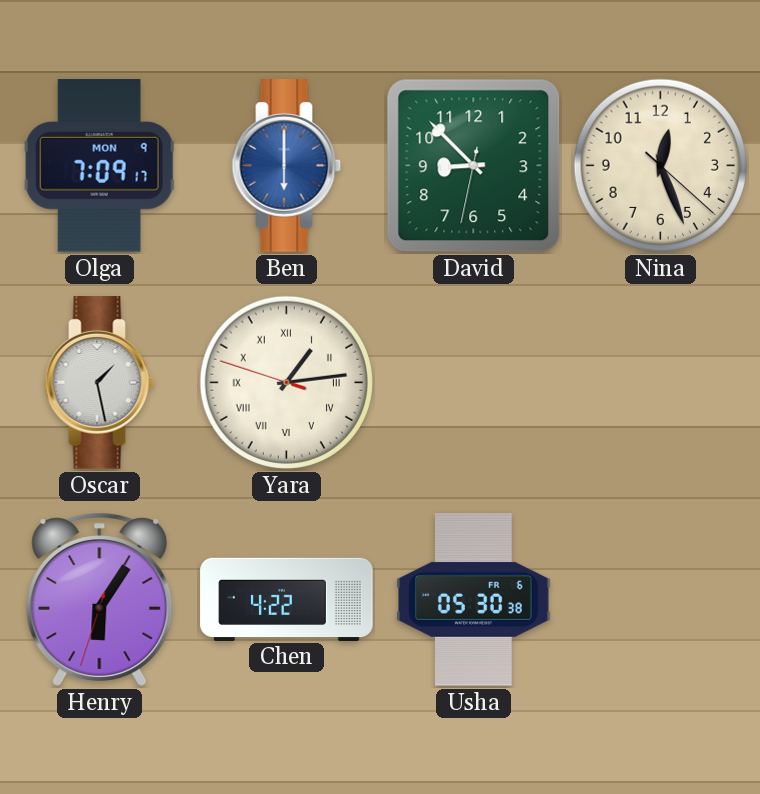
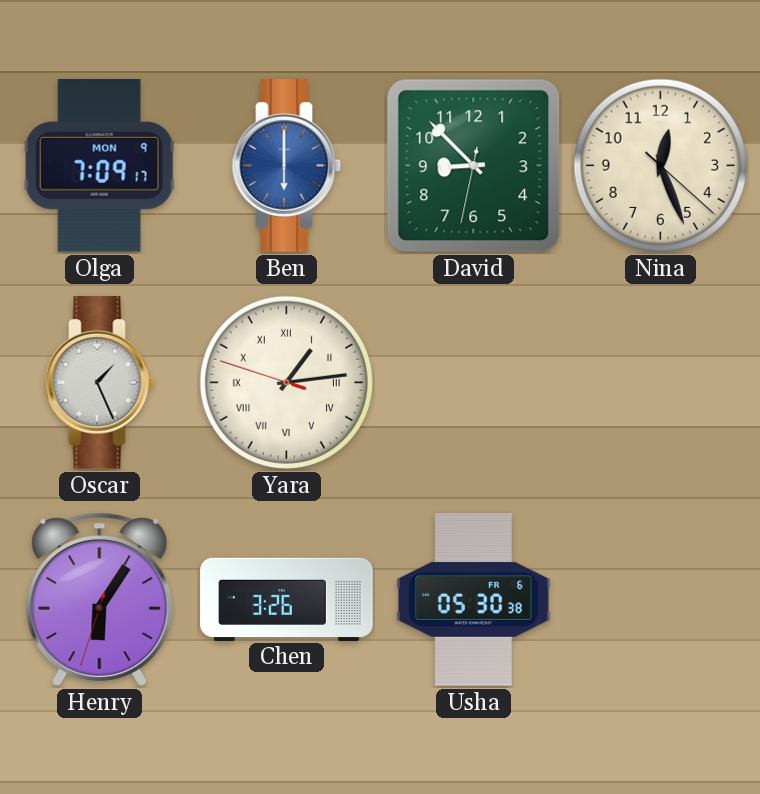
Oscar: 1:28 -> 1:26 (100, 383)
Chen: 4:22 -> 3:26 (287, 599)
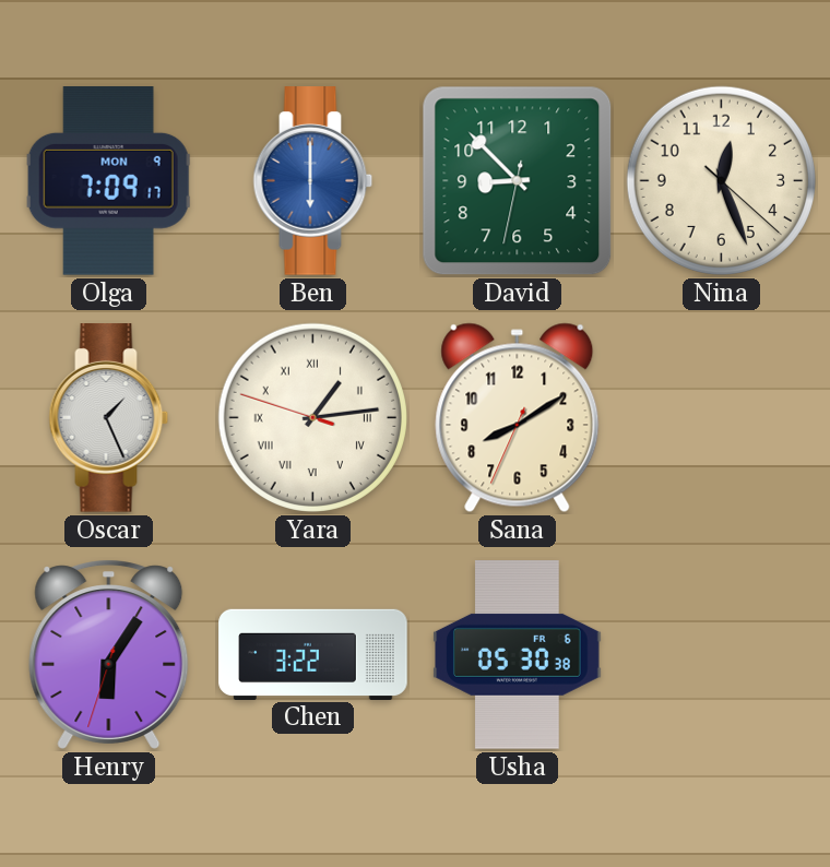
Sana: none -> 8:09 (518, 418)
Chen: 3:26 -> 3:22 (313, 654)
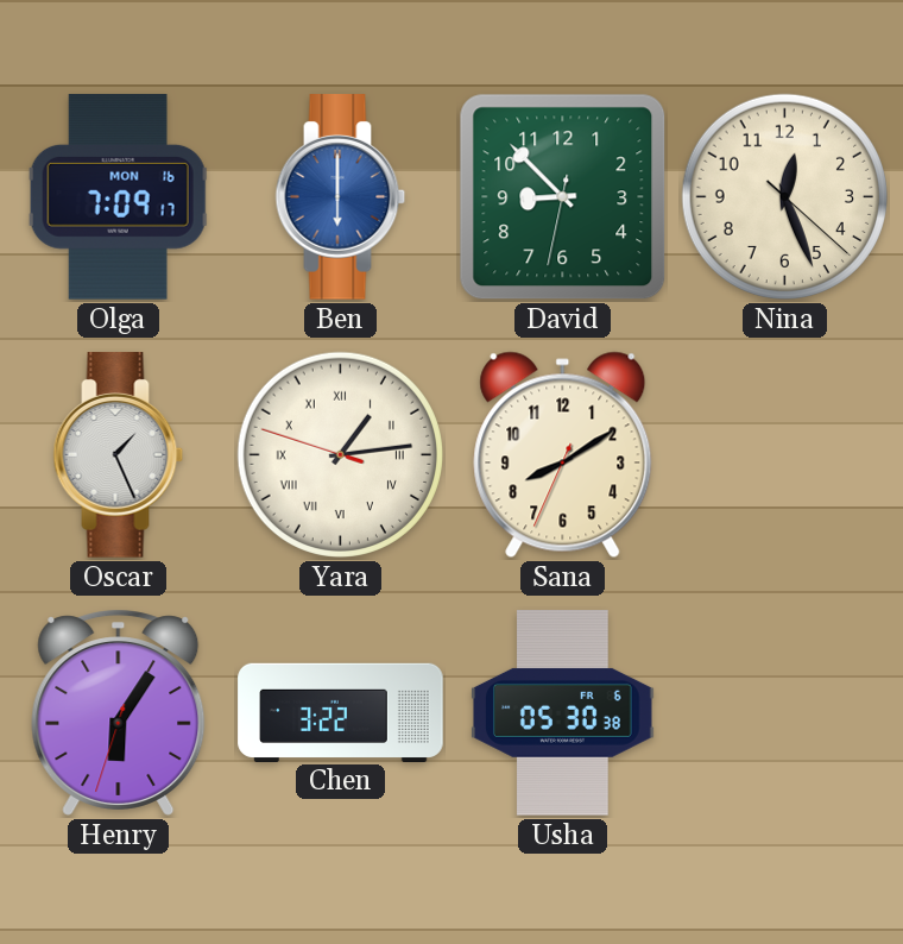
Olga date: MON 9 -> MON 16 (119, 197)
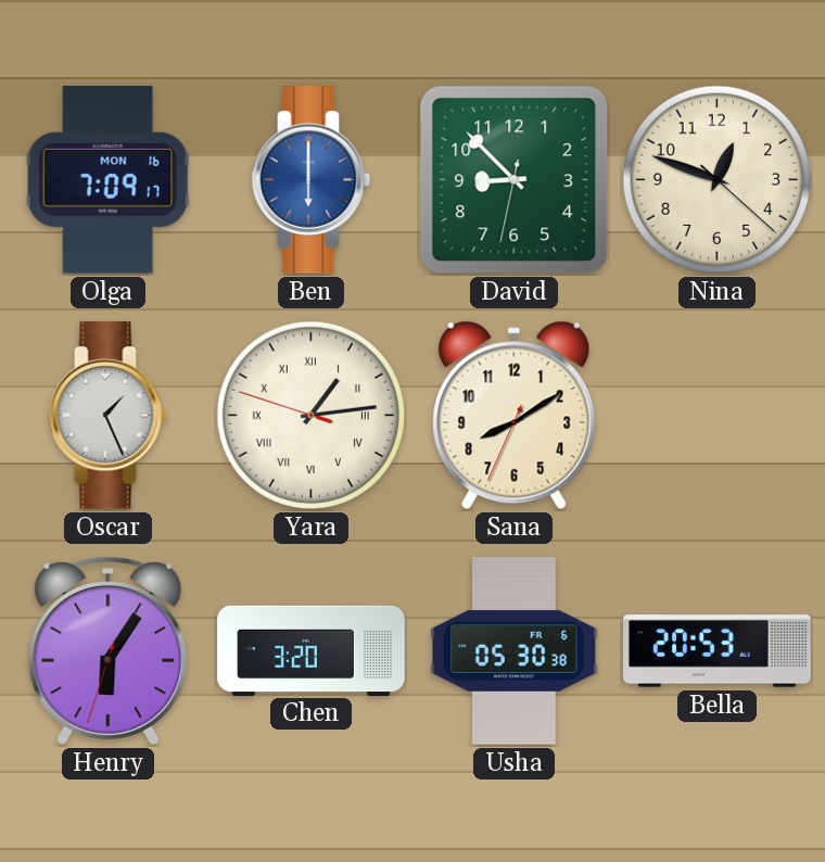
Nina: 12:26 -> 12:48 (716, 179)
Chen: 3:22 -> 3:20 (312, 650)
Bella: none -> 20:53 (718, 651)
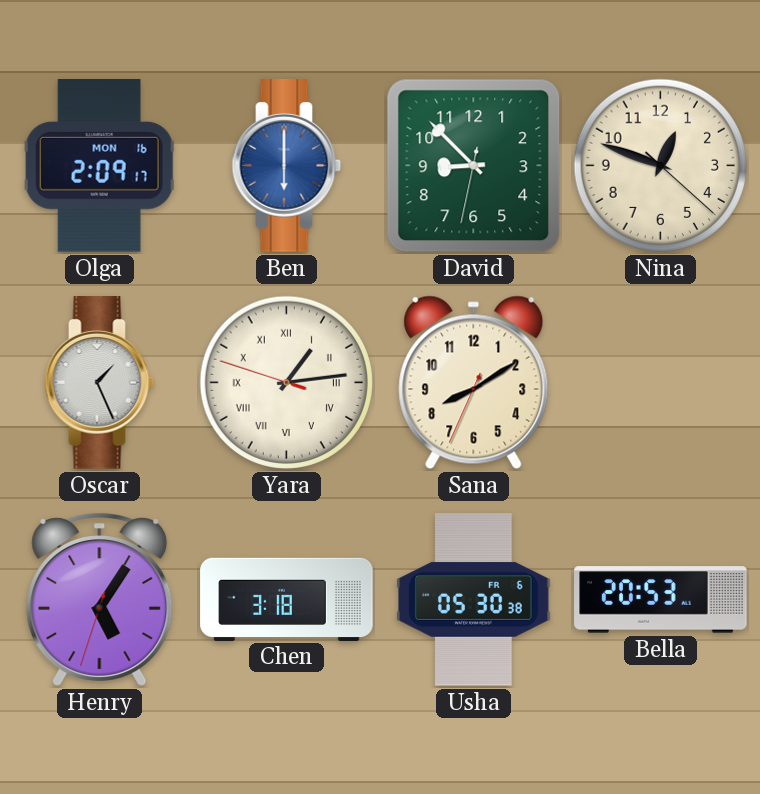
Olga: 7:09 -> 2:09 (100, 166)
Henry: 6:05 -> 5:05 (100, 599)
Chen: 3:20 -> 3:18 (287, 599)
